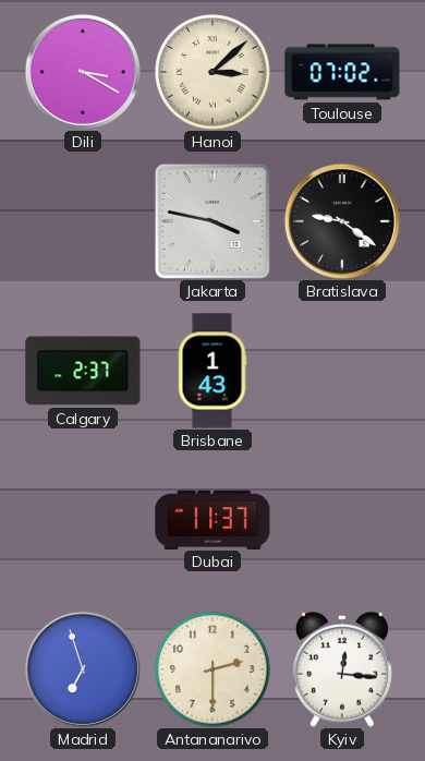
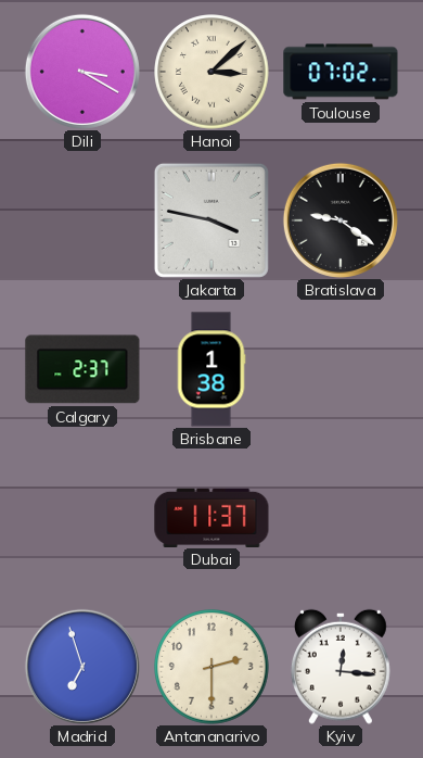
Brisbane: 1:43 -> 1:38 (211, 369)
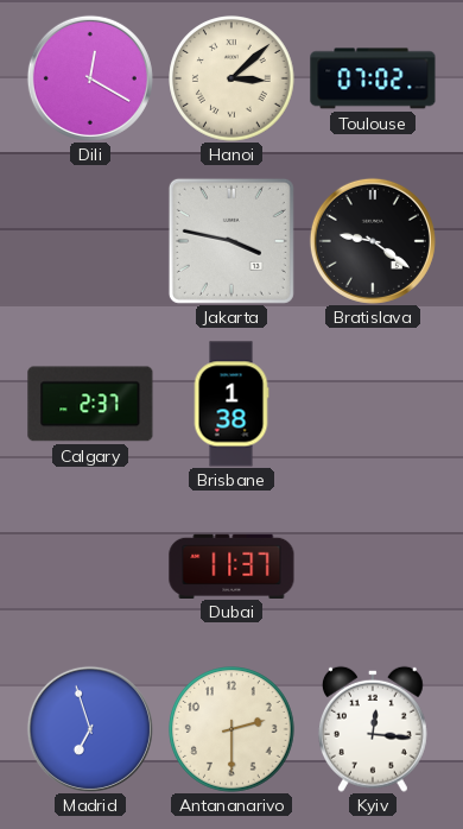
Dili: 3:20 -> 12:20 (90, 78)
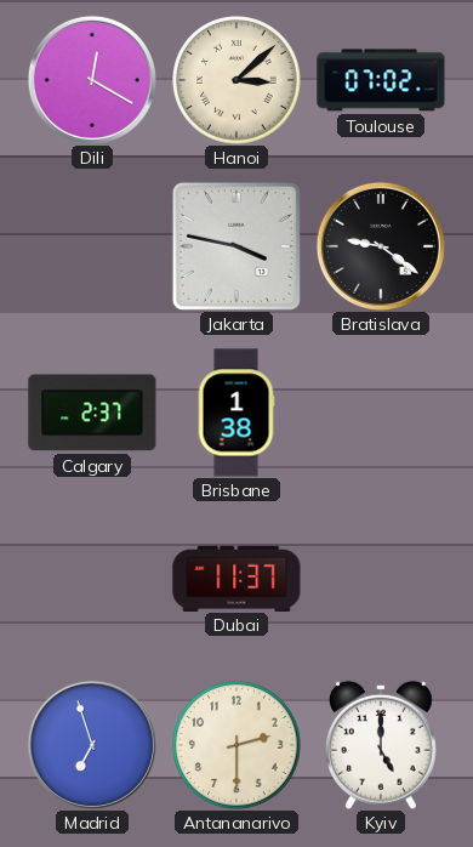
Kyiv: 12:16 -> 5:00 (381, 745)
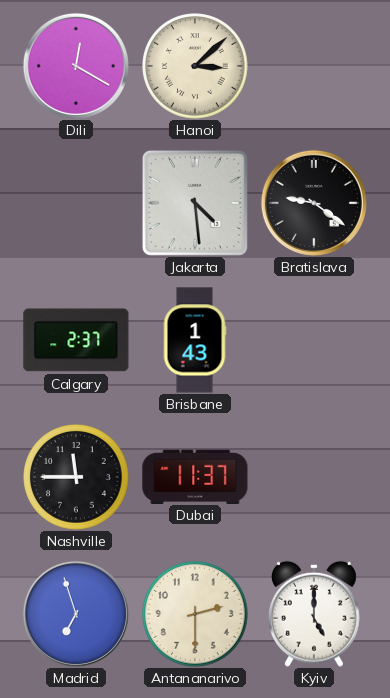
Toulouse: 07:02 -> none (381, 80)
Jakarta: 3:47 -> 4:29 (195, 203)
Brisbane: 1:38 -> 1:43 (195, 340)
Nashville: none -> 11:45 (76, 477)
